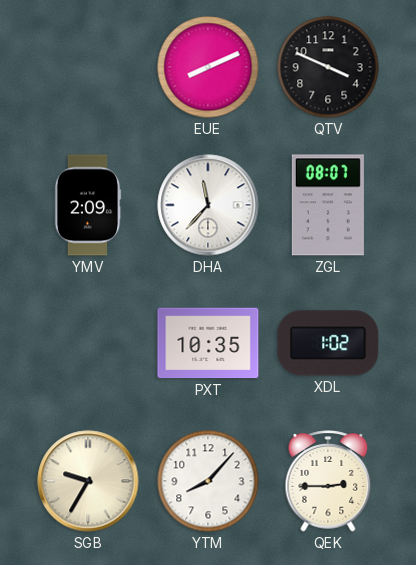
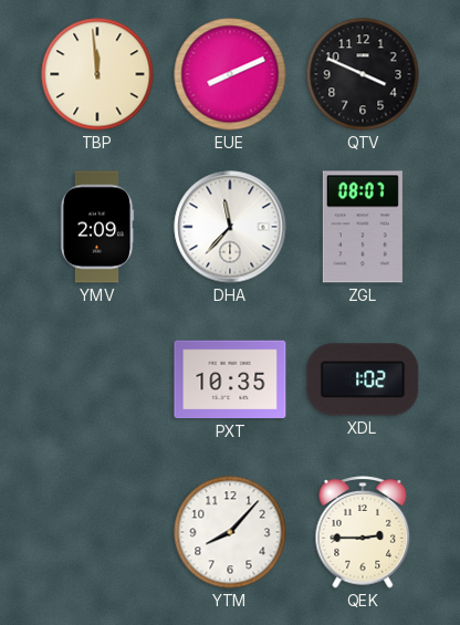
TBP: none -> 11:59 (97, 74)
SGB: 9:35 -> none (88, 481)
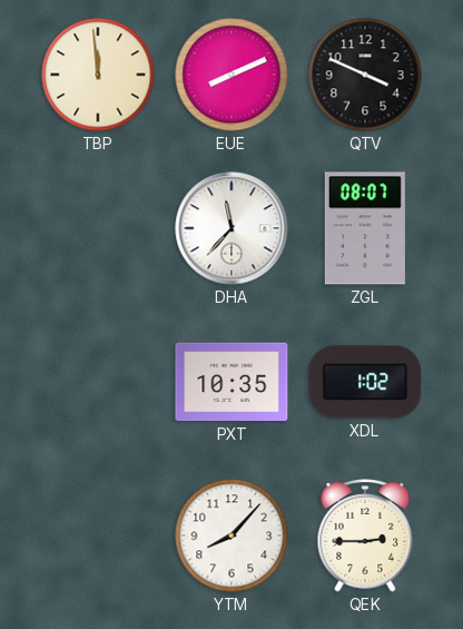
YMV: 2:09 -> none (97, 227)
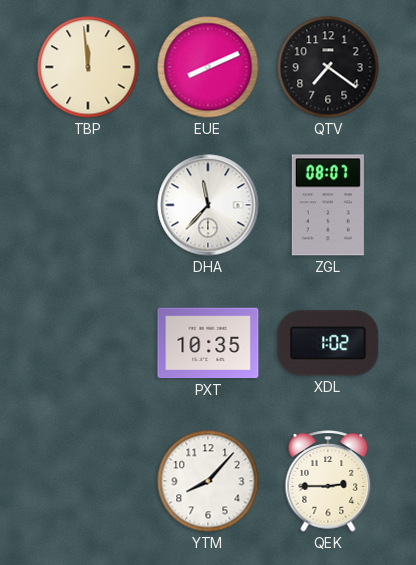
QTV: 3:49 -> 7:21 (328, 67)
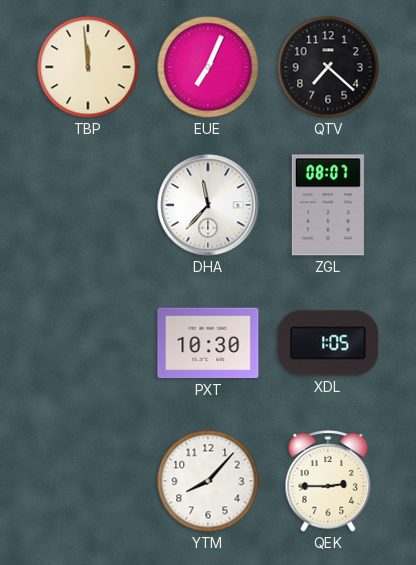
EUE: 8:11 -> 7:04 (208, 67)
QTV: 7:21 -> 7:22 (328, 67)
PXT: 10:35 -> 10:30 (208, 343)
XDL: 1:02 -> 1:05 (328, 343)
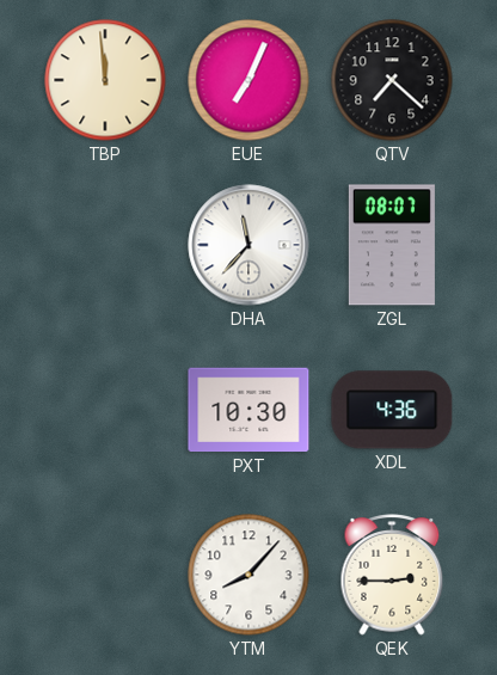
XDL: 1:05 -> 4:36 (392, 410)
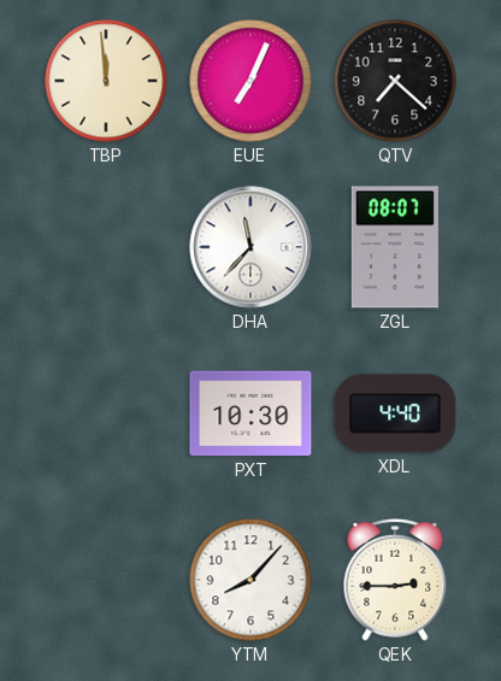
XDL: 4:36 -> 4:40 (395, 413)
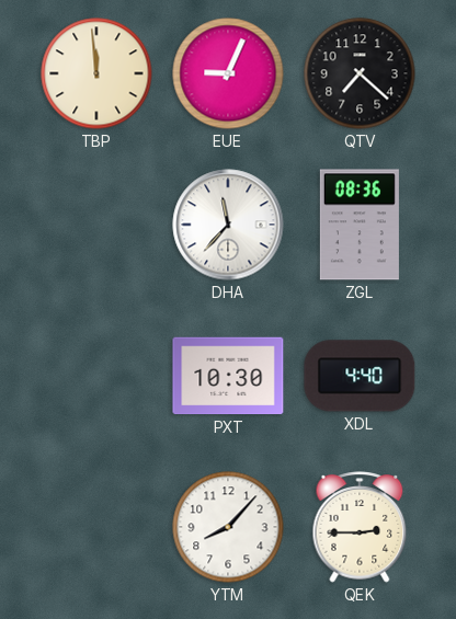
EUE: 7:04 -> 9:04 (228, 73)
ZGL: 08:07 -> 08:36 (360, 225)
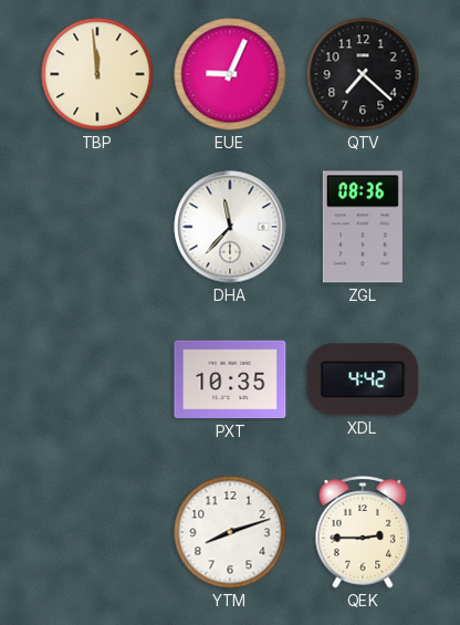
PXT: 10:30 -> 10:35 (230, 379)
XDL: 4:40 -> 4:42 (363, 379)
YTM: 8:07 -> 8:12 (230, 532)
